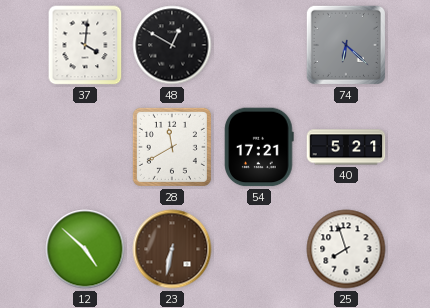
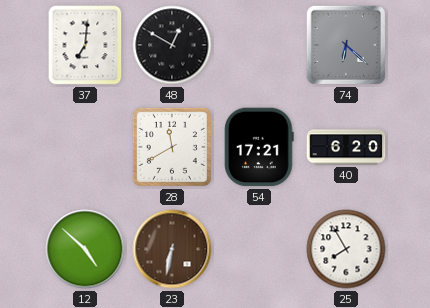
37: 4:01 -> 7:01 (85, 45)
40: 5:21 -> 6:20 (346, 147)
25: 7:57 -> 7:55 (346, 249)
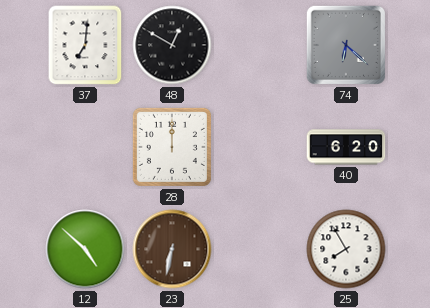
28: 11:40 -> 12:00 (172, 147)
54: 17:21 -> none (259, 147)
